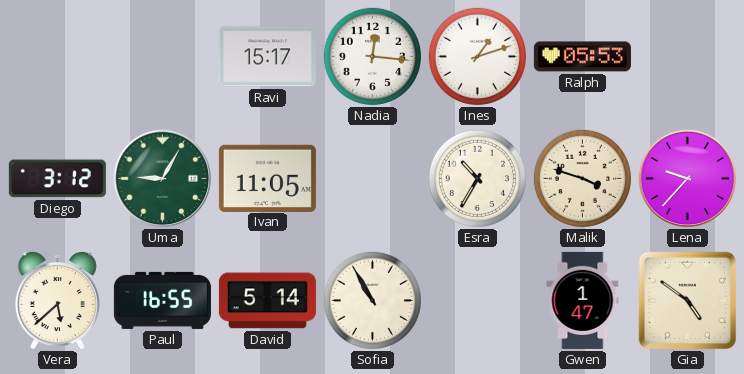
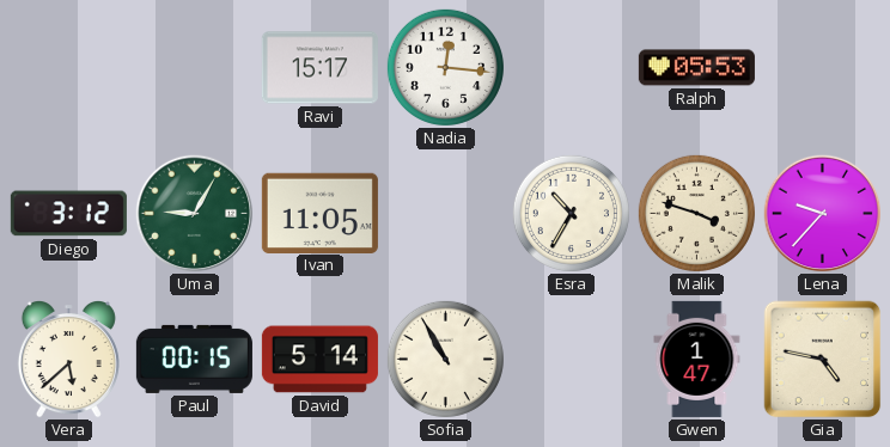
Ines: 1:12 -> none (477, 56)
Paul: 16:55 -> 00:15 (194, 359)
Gia: 4:51 -> 4:47 (823, 360)
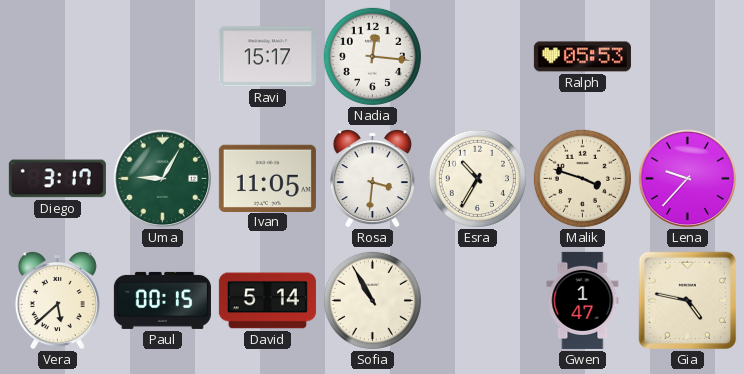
Diego: 3:12 -> 3:17 (57, 179)
Rosa: none -> 3:31 (372, 179)
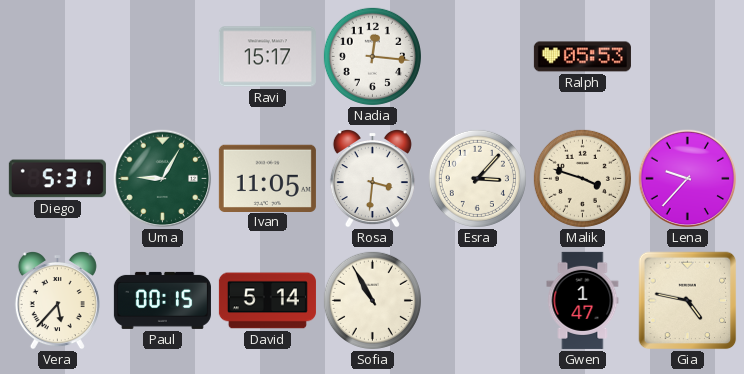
Diego: 3:17 -> 5:31 (57, 179)
Esra: 10:35 -> 3:07 (477, 178)
Vera: 5:38 -> 5:37 (57, 301)
